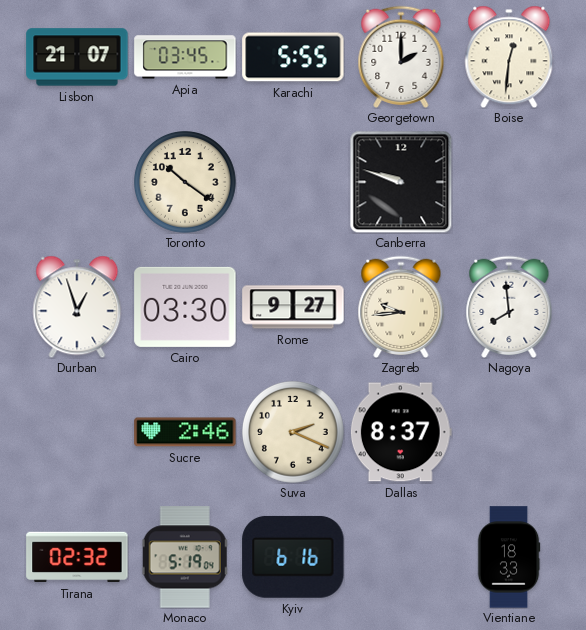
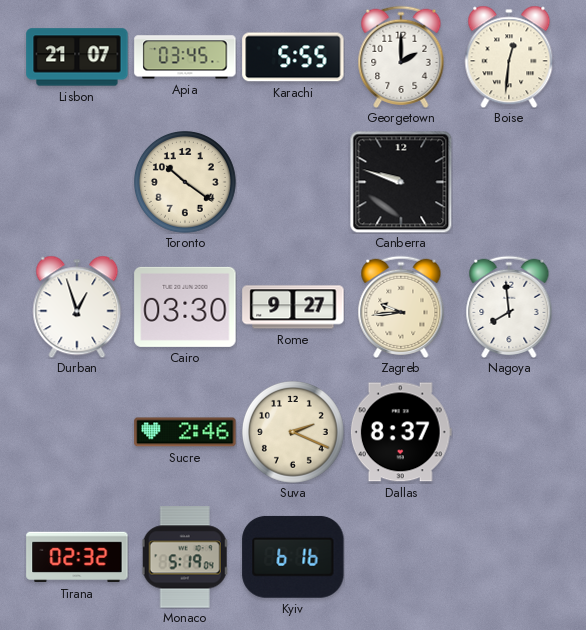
Vientiane: 18:33 -> none (509, 557)
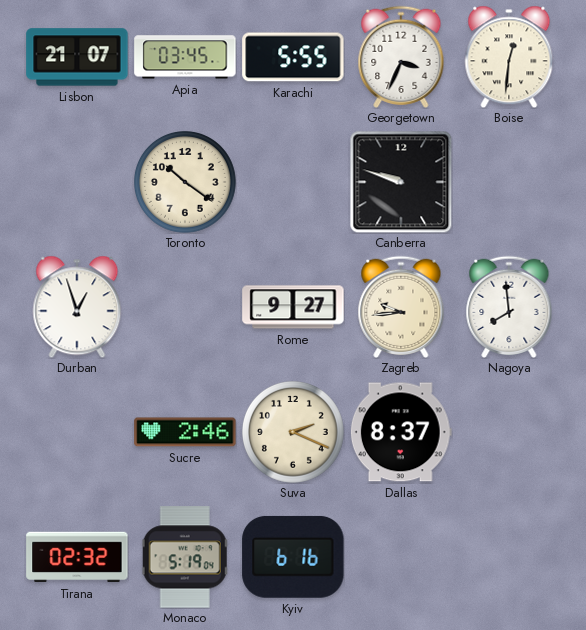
Georgetown: 2:00 -> 3:34 (401, 57)
Cairo: 03:30 -> none (185, 307)
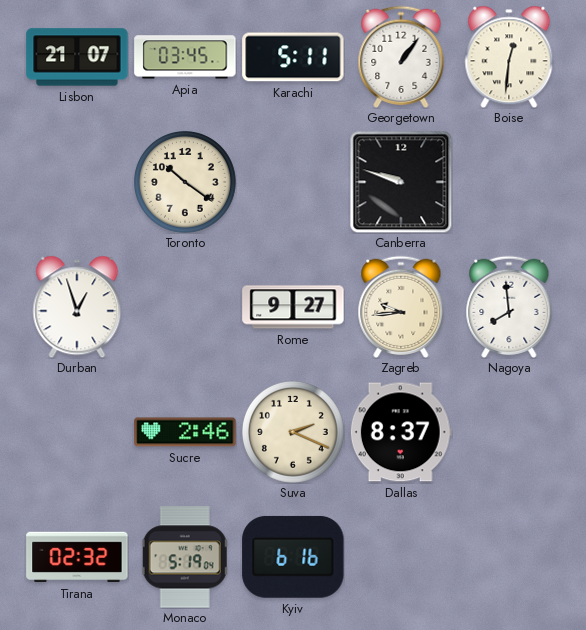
Karachi: 5:55 -> 5:11 (293, 57)
Georgetown: 3:34 -> 1:06 (401, 57)
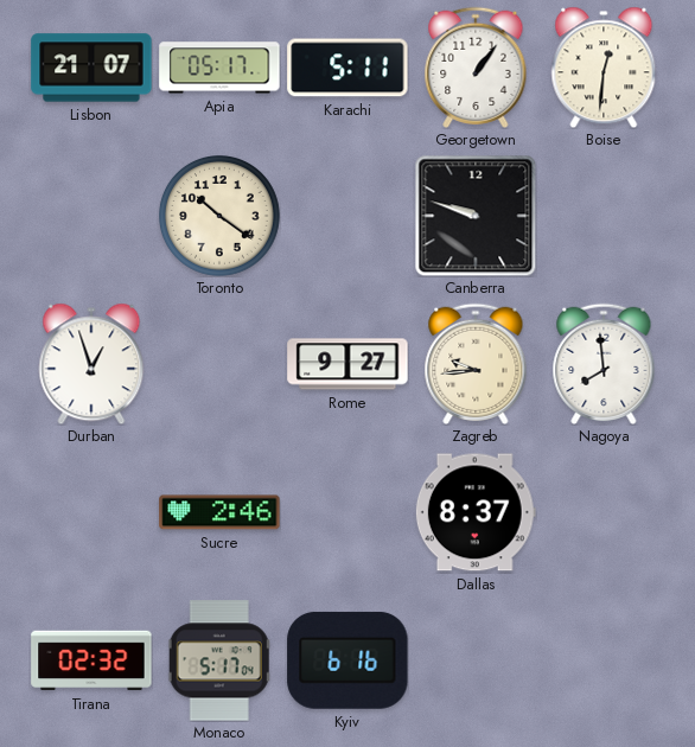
Apia: 03:45 -> 05:17 (219, 68)
Suva: 2:19 -> none (294, 433)
Monaco: 5:19 -> 5:17 (219, 660)
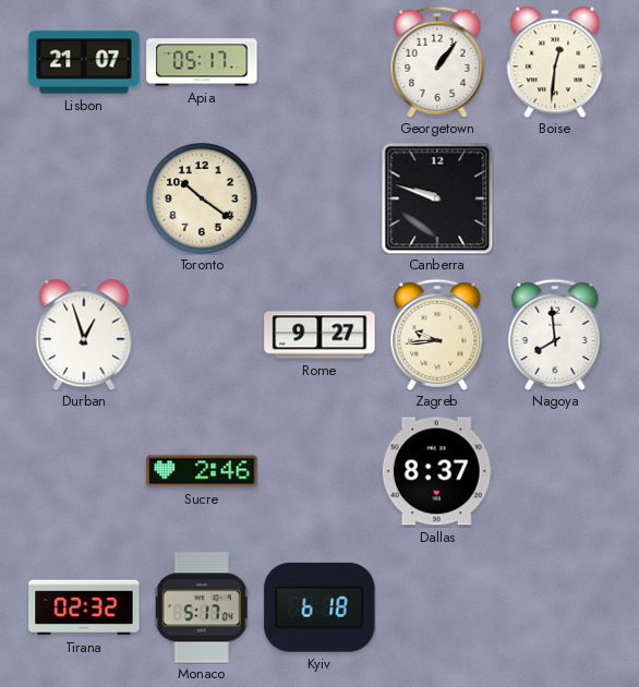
Karachi: 5:11 -> none (347, 68)
Kyiv: 6:16 -> 6:18 (319, 607)
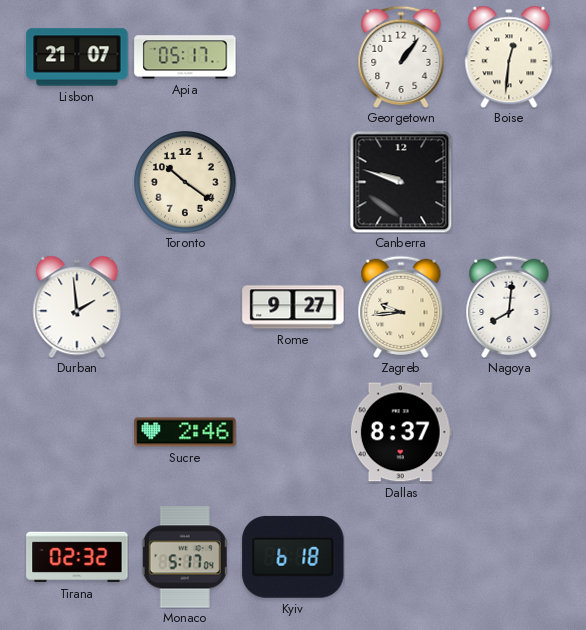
Durban: 12:57 -> 1:59 (77, 307)
Nagoya: 7:59 -> 8:01 (509, 307)
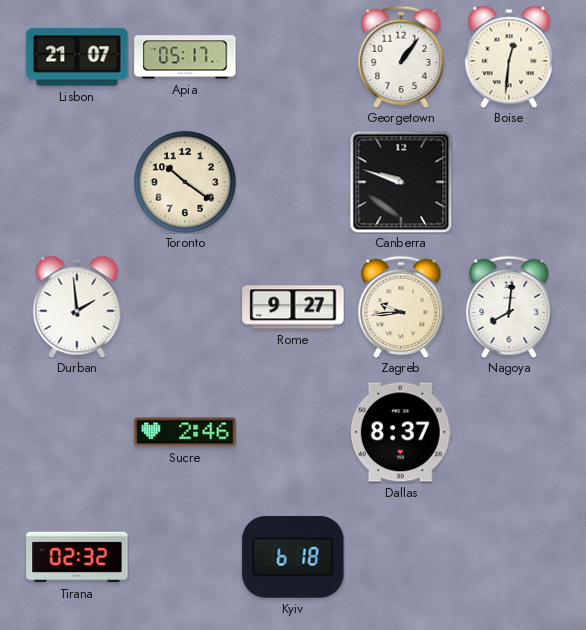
Monaco: 5:17 -> none (185, 557)
